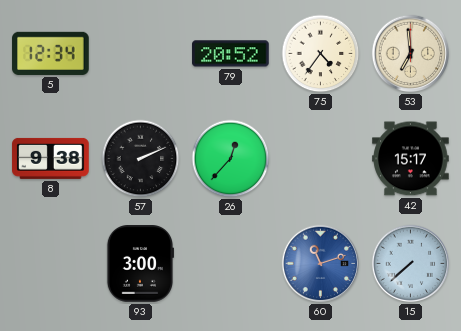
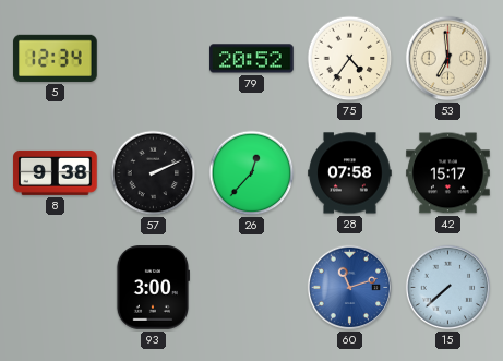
28: none -> 07:58 (350, 173)
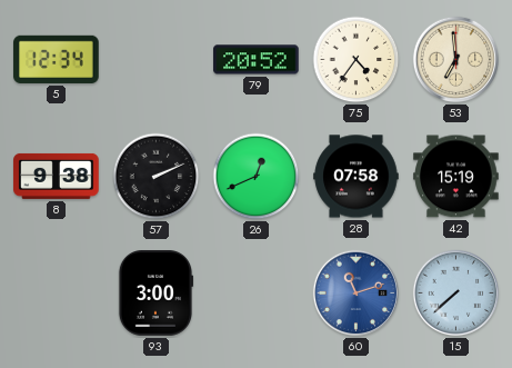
26: 12:37 -> 12:41 (257, 177)
42: 15:17 -> 15:19 (456, 177)
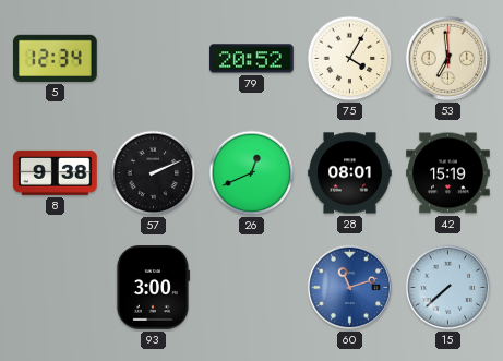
75: 4:36 -> 4:05 (350, 59)
28: 07:58 -> 08:01 (350, 173)
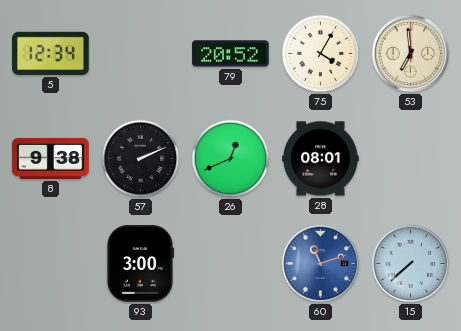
42: 15:19 -> none (448, 173)
